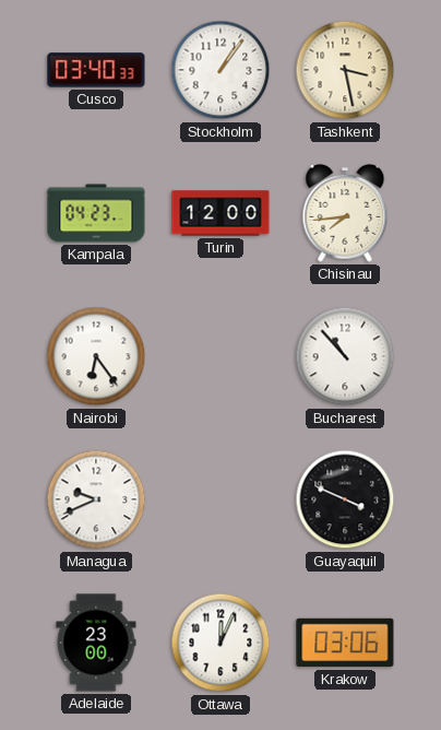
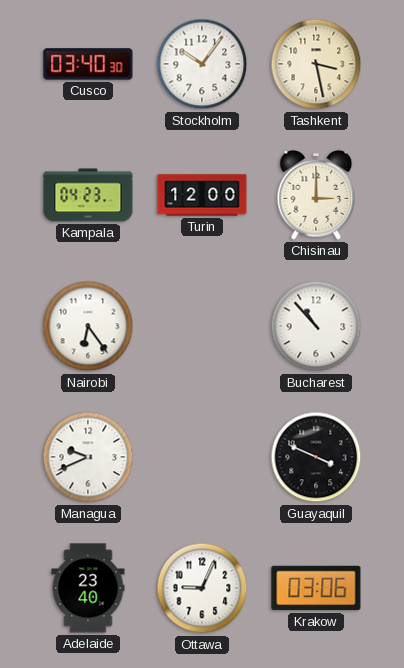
Cusco: 03:40:33 -> 03:40:30 (88, 64)
Stockholm: 1:06 -> 10:06 (202, 64)
Chisinau: 7:44 -> 3:00 (316, 195)
Adelaide: 23:00 -> 23:40 (88, 588)
Ottawa: 12:04 -> 9:04 (202, 588)
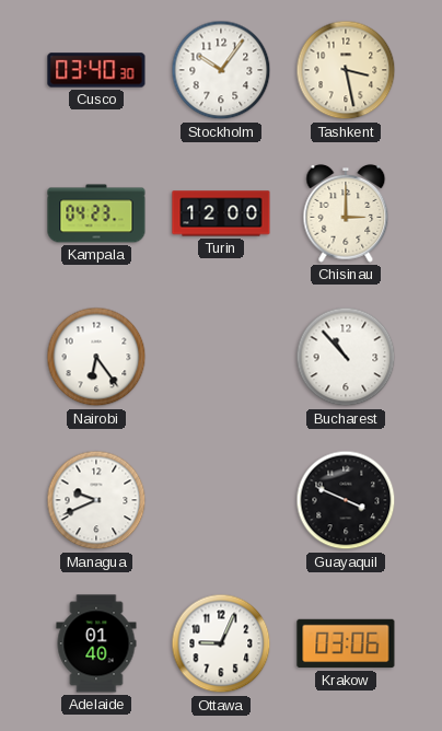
Adelaide: 23:40 -> 01:40 (96, 643)
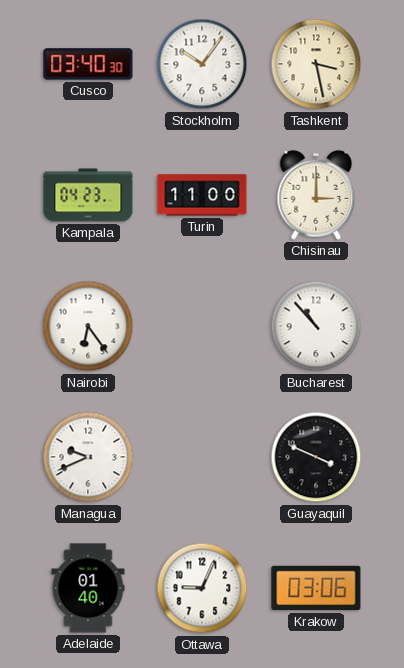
Turin: 12:00 -> 11:00 (202, 195)
